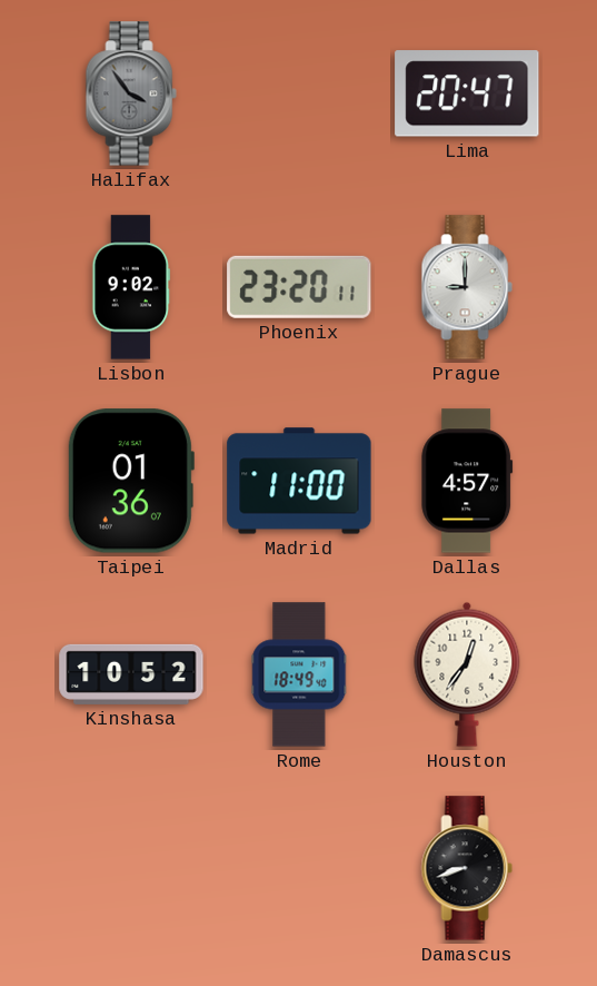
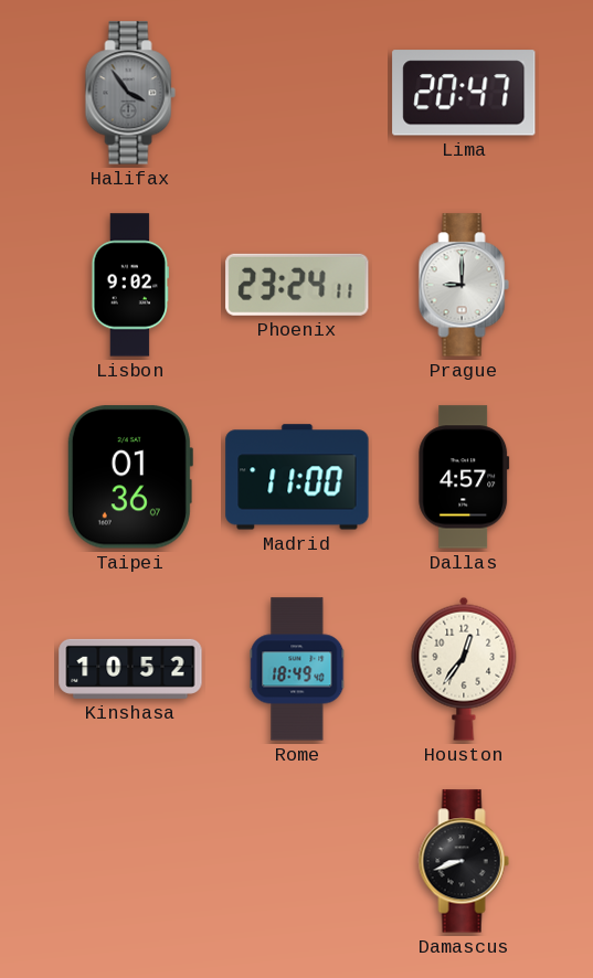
Phoenix: 23:20 -> 23:24 (297, 285)
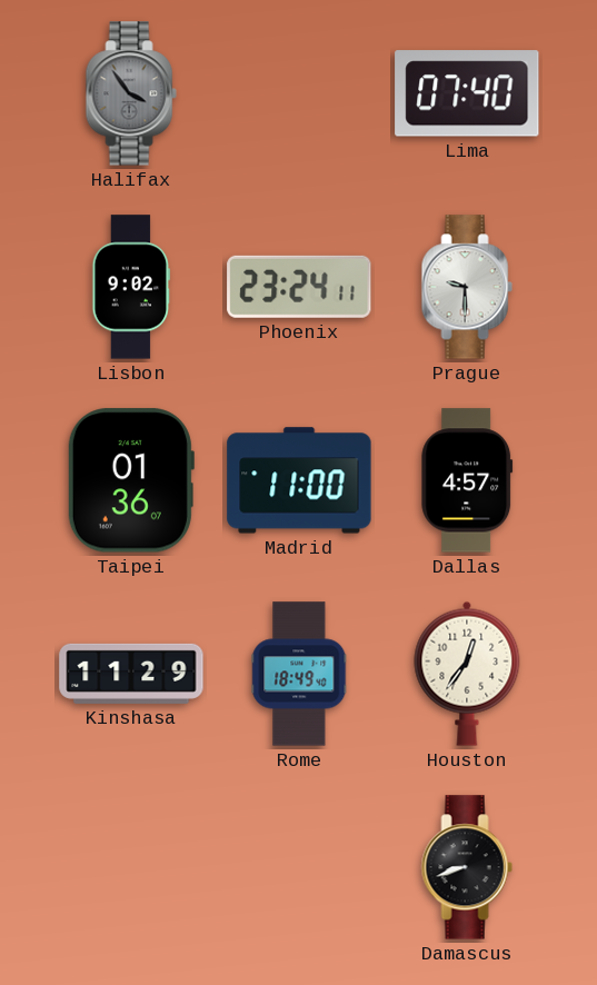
Lima: 20:47 -> 07:40 (467, 93)
Prague: 9:00 -> 9:30 (467, 287)
Kinshasa: 10:52 -> 11:29 (131, 674)
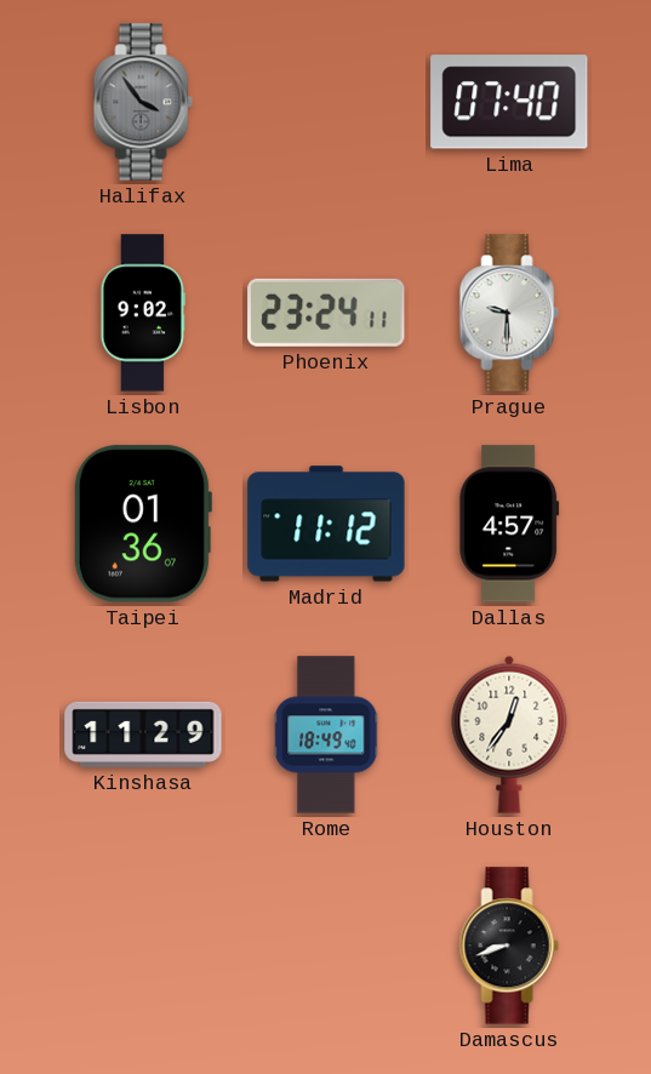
Madrid: 11:00 -> 11:12 (326, 524)
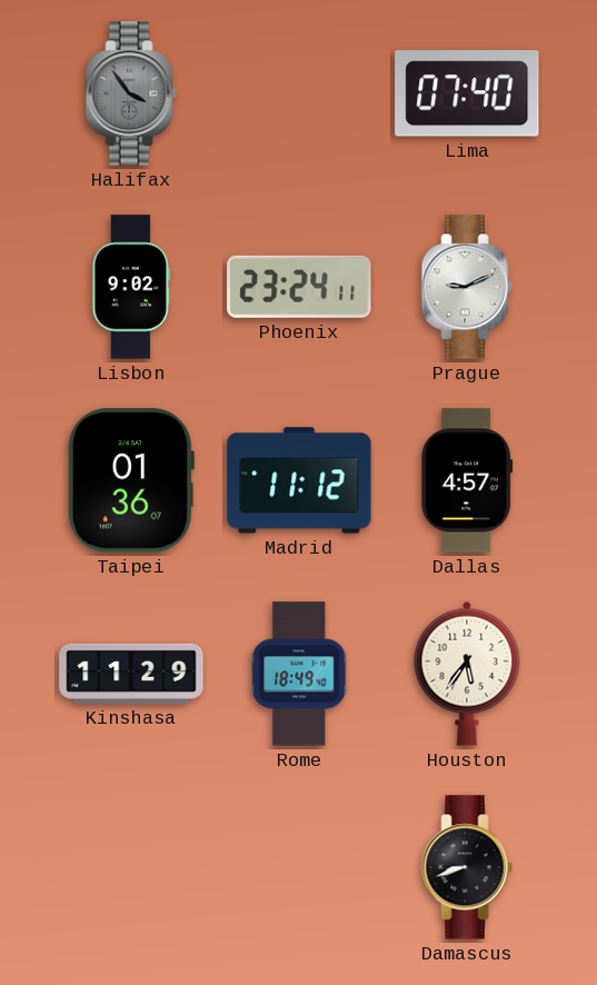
Prague: 9:30 -> 9:11 (467, 287)
Houston: 12:36 -> 5:36 (467, 674)
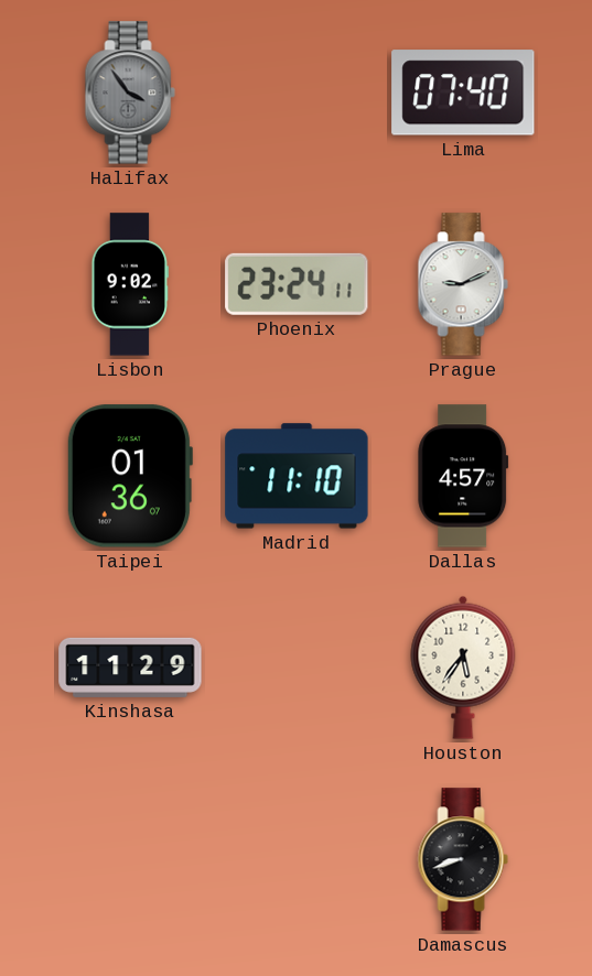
Madrid: 11:12 -> 11:10 (297, 476)
Rome: 18:49 -> none (299, 674)
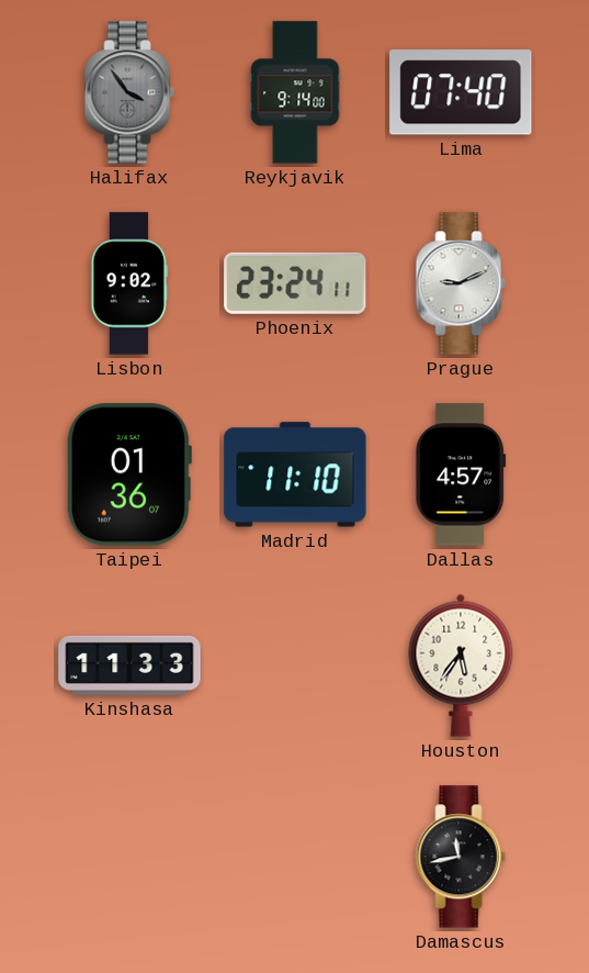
Reykjavik: none -> 9:14 (295, 92)
Kinshasa: 11:29 -> 11:33 (129, 666)
Damascus: 8:42 -> 11:43 (461, 857)
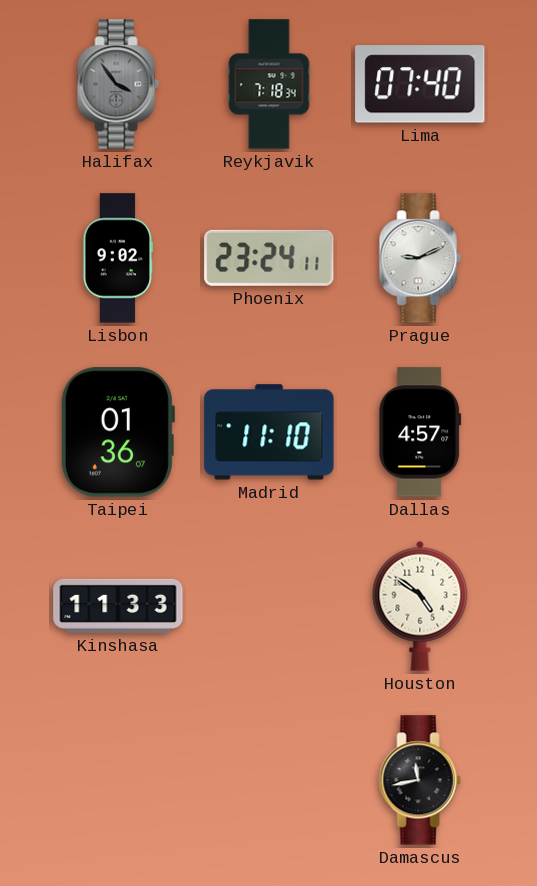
Reykjavik: 9:14 -> 7:18 (269, 84)
Houston: 5:36 -> 4:51 (420, 606)
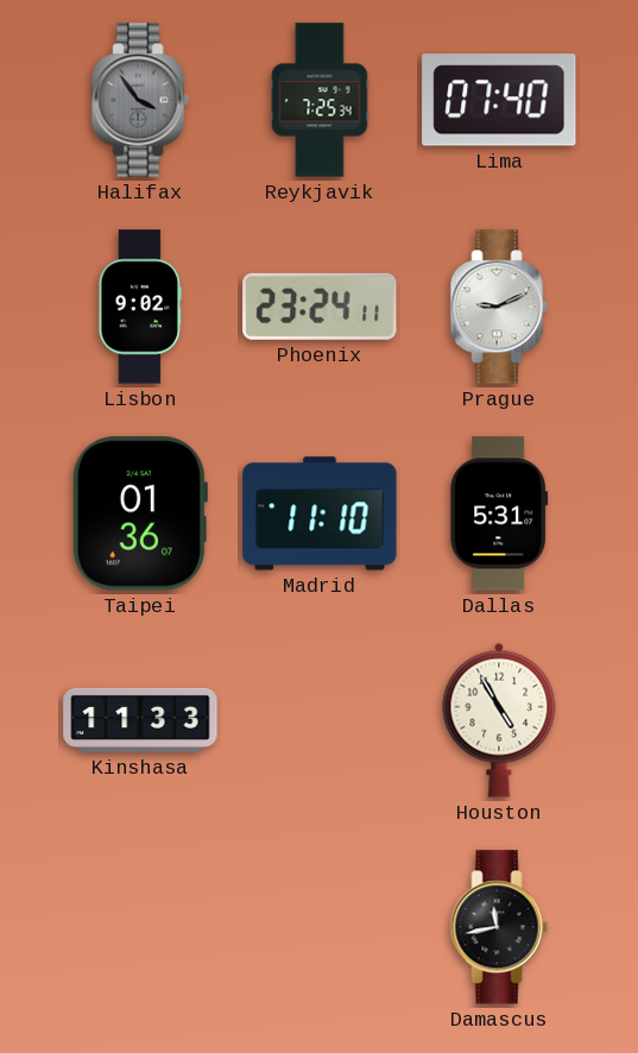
Reykjavik: 7:18 -> 7:25 (320, 100)
Dallas: 4:57 -> 5:31 (499, 513)
Houston: 4:51 -> 4:55 (499, 720)
